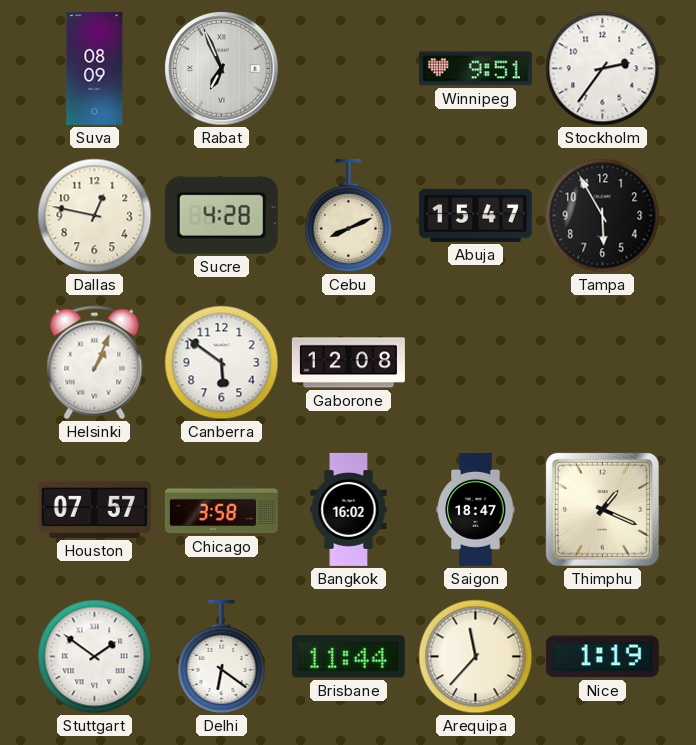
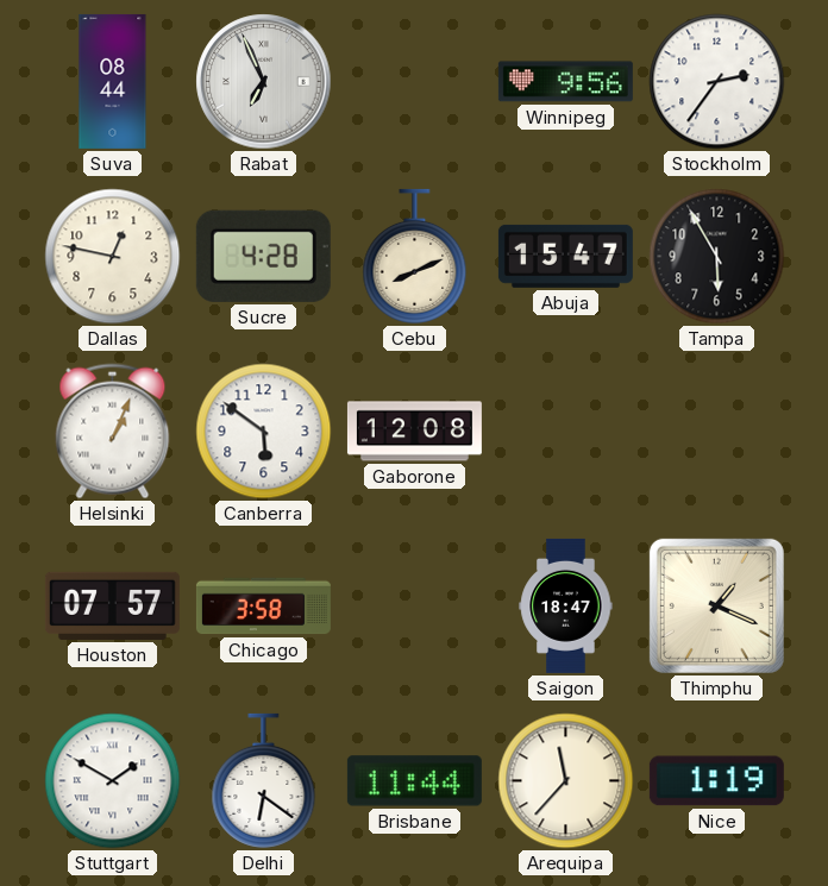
Suva: 08:09 -> 08:44 (113, 81)
Winnipeg: 9:51 -> 9:56 (565, 82)
Bangkok: 16:02 -> none (349, 509)
Stuttgart: 1:51 -> 1:50 (113, 781)
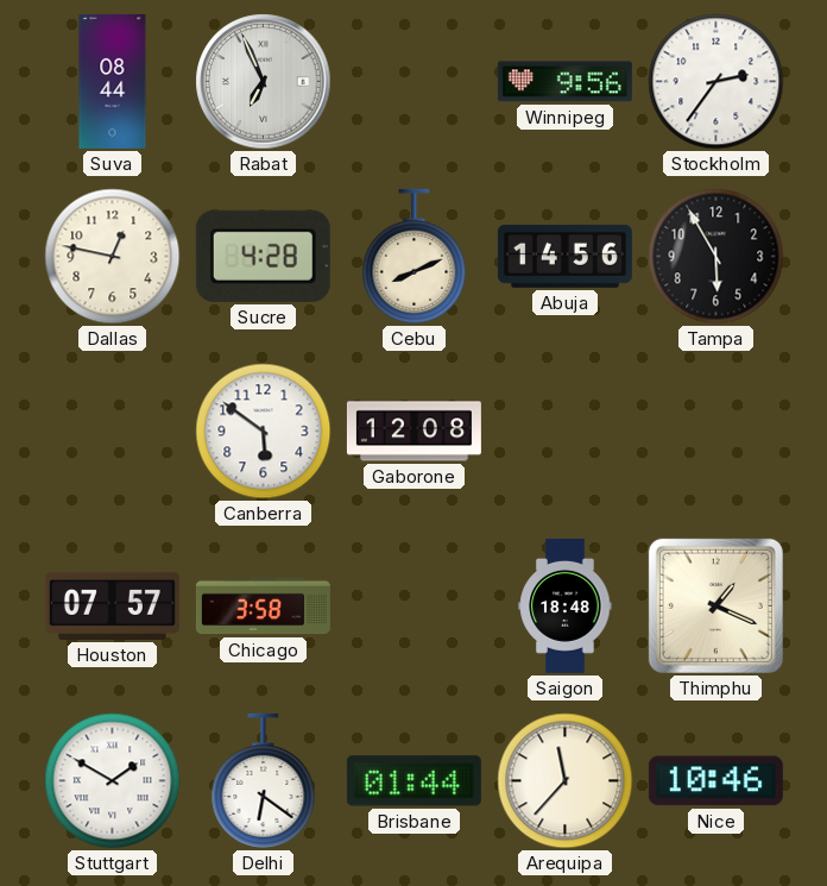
Abuja: 15:47 -> 14:56 (564, 256)
Helsinki: 1:04 -> none (113, 432)
Saigon: 18:47 -> 18:48 (566, 605)
Brisbane: 11:44 -> 01:44 (414, 781)
Nice: 1:19 -> 10:46 (715, 781)
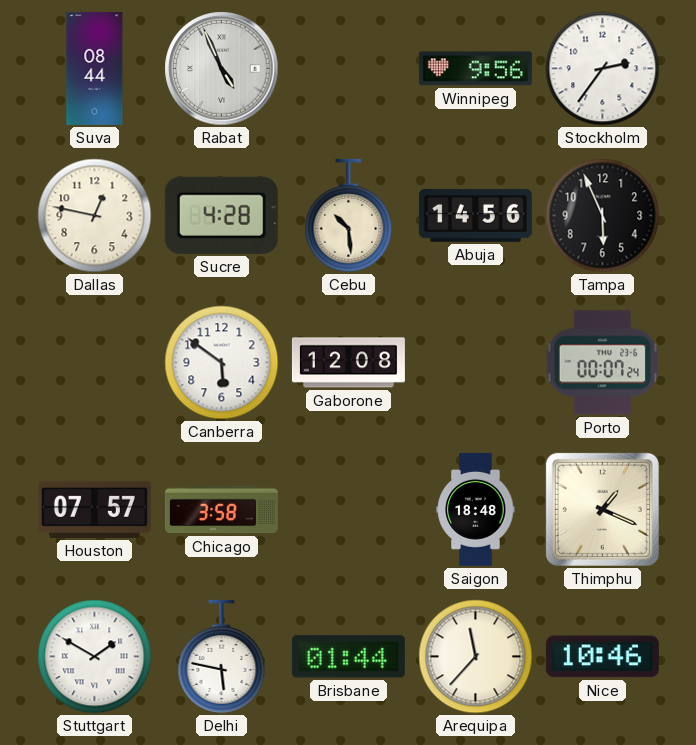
Rabat: 6:56 -> 4:56 (222, 69)
Cebu: 8:11 -> 10:29 (349, 215)
Tampa: 5:55 -> 5:56 (603, 216)
Porto: none -> 00:07 (603, 363)
Delhi: 6:21 -> 5:47 (222, 656)
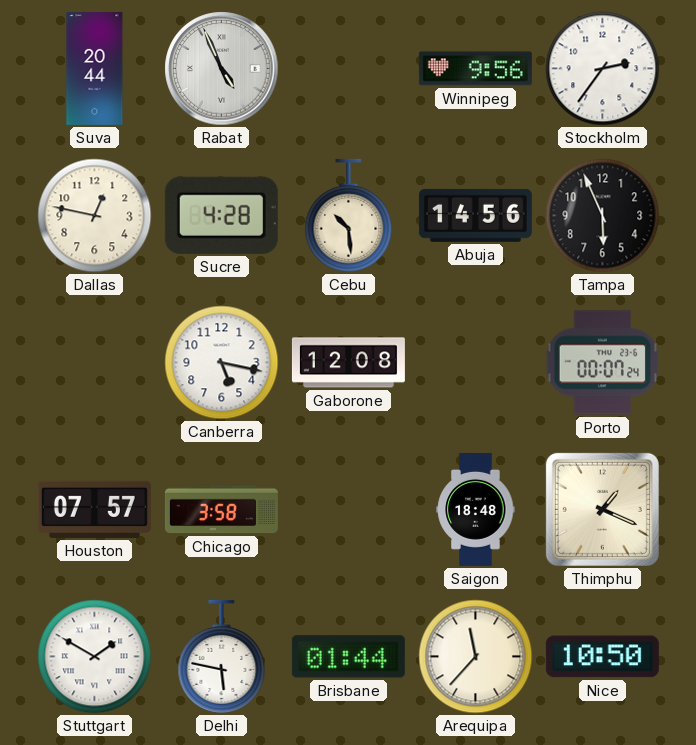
Suva: 08:44 -> 20:44 (95, 68)
Canberra: 5:51 -> 5:17 (222, 363)
Nice: 10:46 -> 10:50 (602, 657)
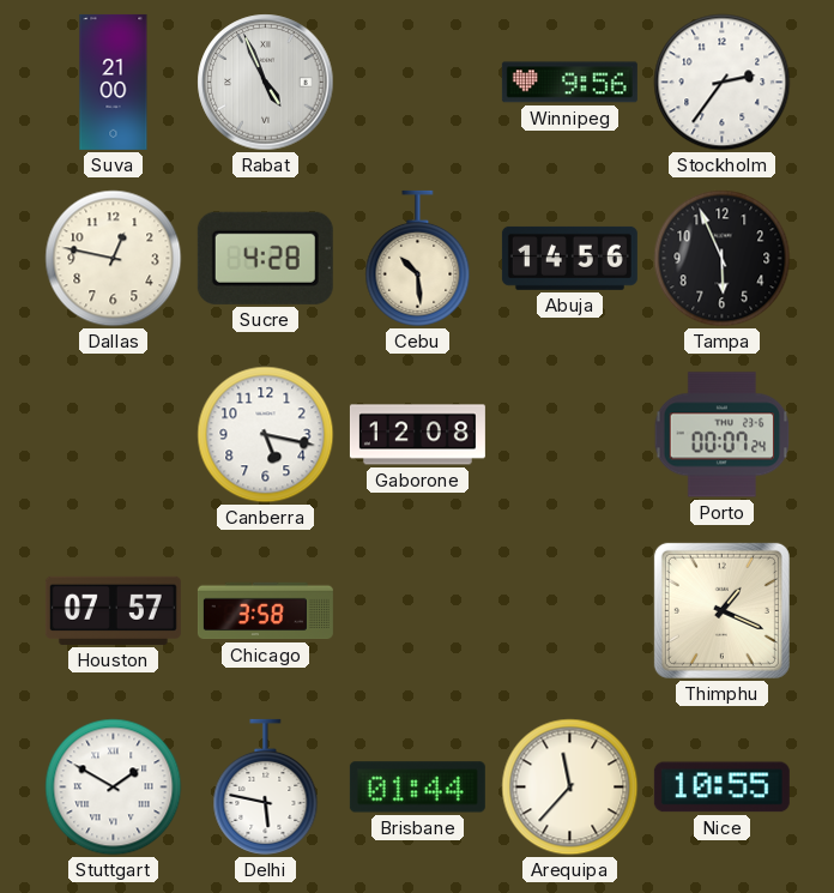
Suva: 20:44 -> 21:00 (114, 82)
Saigon: 18:48 -> none (476, 509)
Nice: 10:50 -> 10:55 (721, 788)
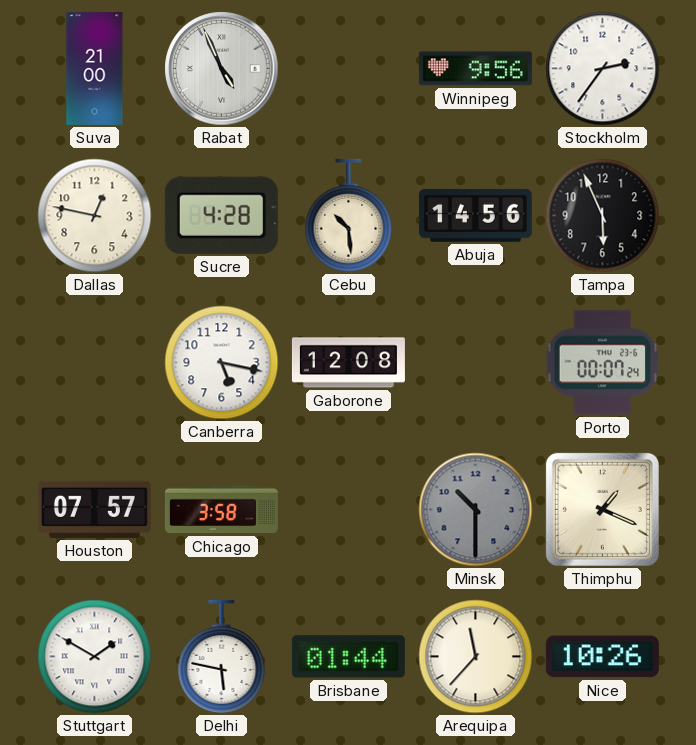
Minsk: none -> 10:30 (476, 510)
Nice: 10:55 -> 10:26 (602, 657)
